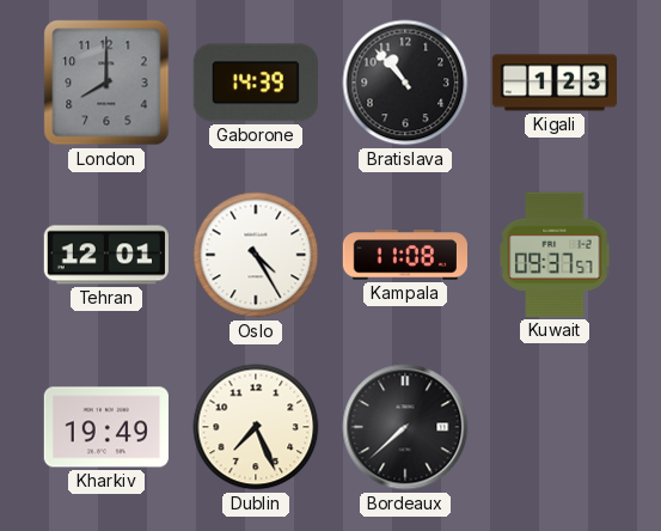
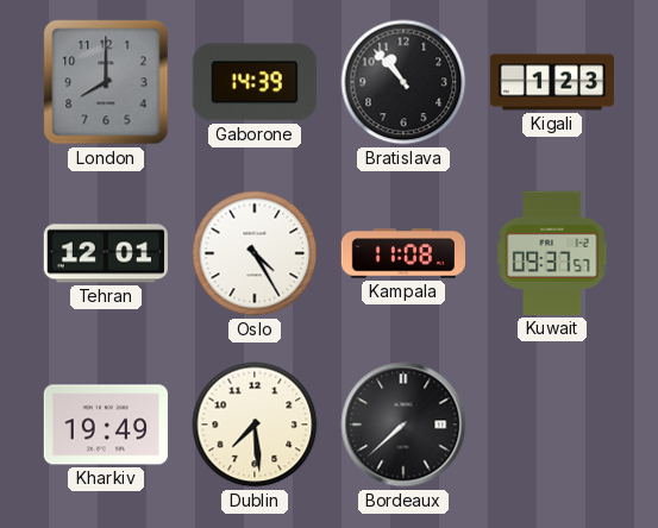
Dublin: 7:26 -> 7:29 (255, 425)
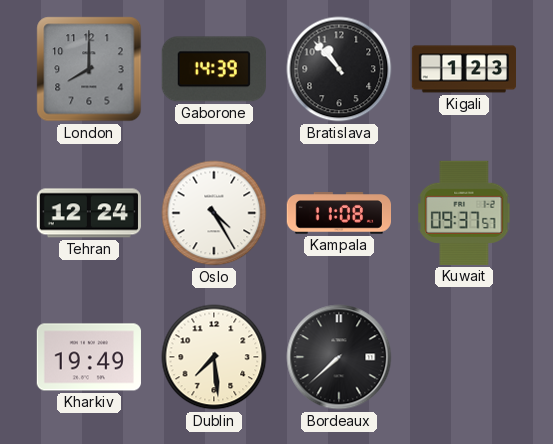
Tehran: 12:01 -> 12:24 (89, 213)
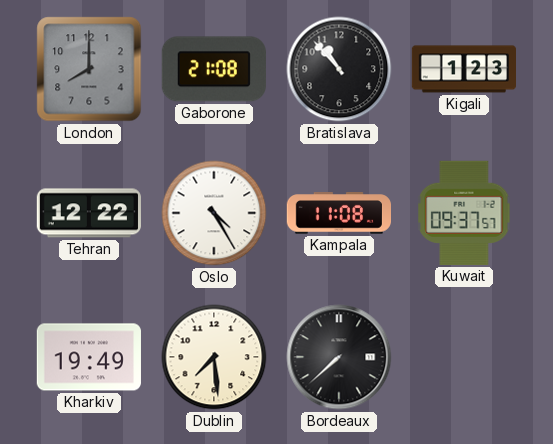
Gaborone: 14:39 -> 21:08 (214, 69)
Tehran: 12:24 -> 12:22 (89, 213)
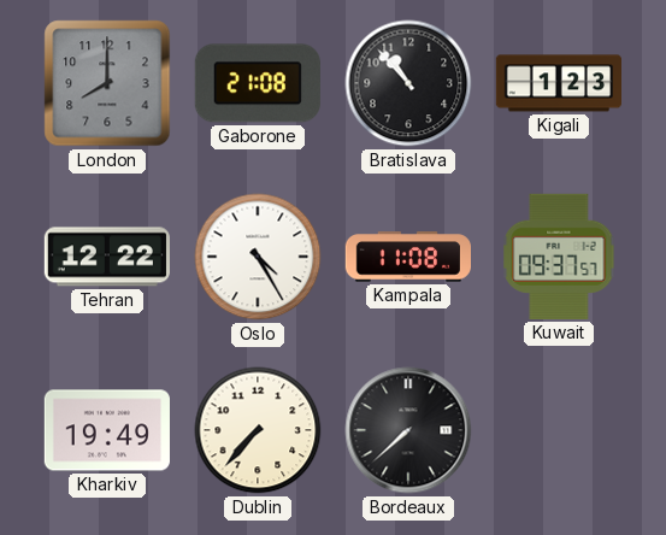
Dublin: 7:29 -> 7:37 (258, 430)
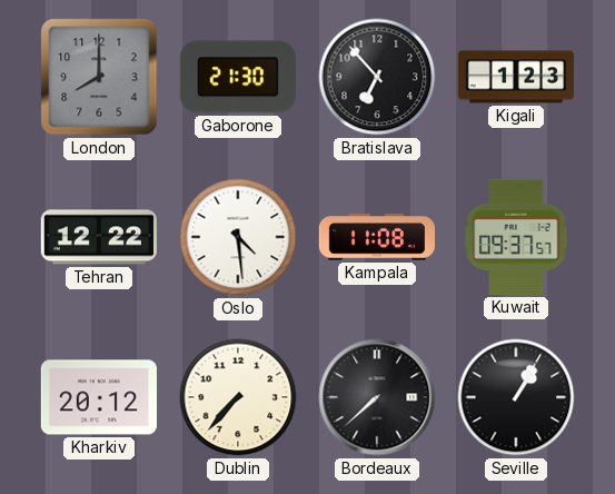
Gaborone: 21:08 -> 21:30 (238, 77)
Bratislava: 10:53 -> 6:53 (377, 77)
Oslo: 4:25 -> 4:29 (238, 237)
Kharkiv: 19:49 -> 20:12 (99, 397)
Seville: none -> 1:05 (516, 397)
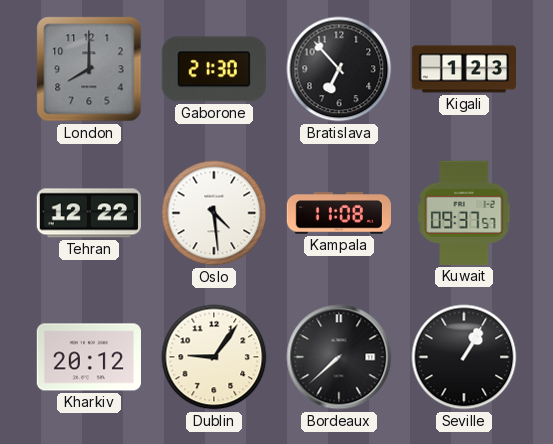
Dublin: 7:37 -> 9:06 (214, 357)
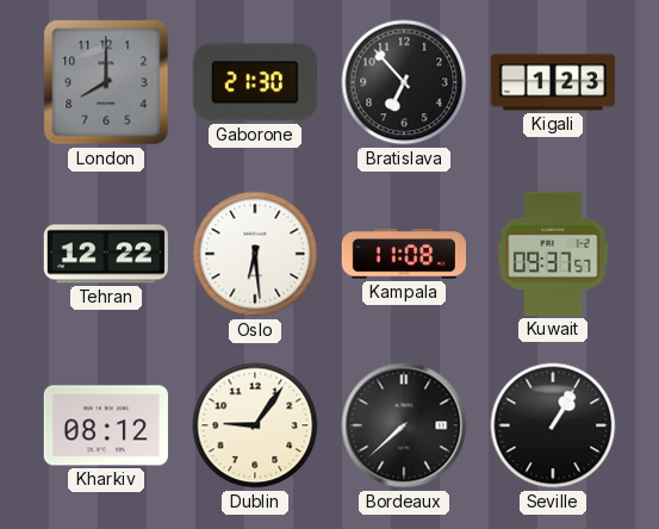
Oslo: 4:29 -> 6:29 (255, 254)
Kharkiv: 20:12 -> 08:12 (106, 425)
